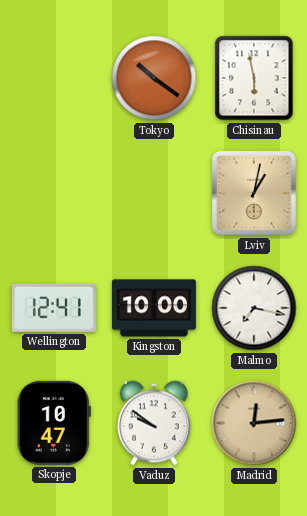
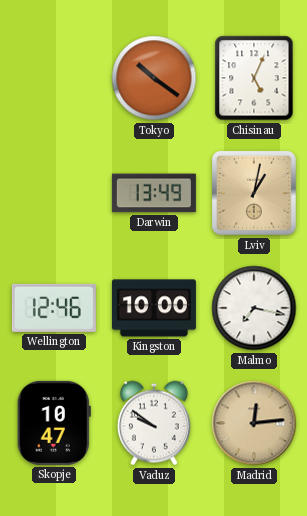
Chisinau: 5:58 -> 5:04 (254, 78)
Darwin: none -> 13:49 (154, 193)
Wellington: 12:41 -> 12:46 (54, 308)
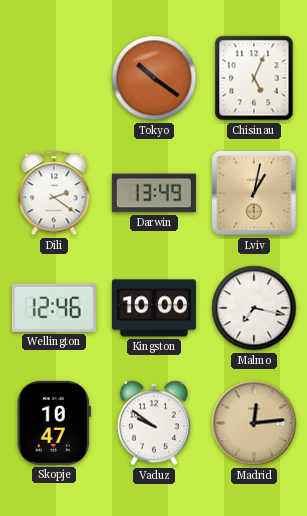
Dili: none -> 2:21 (54, 193)
